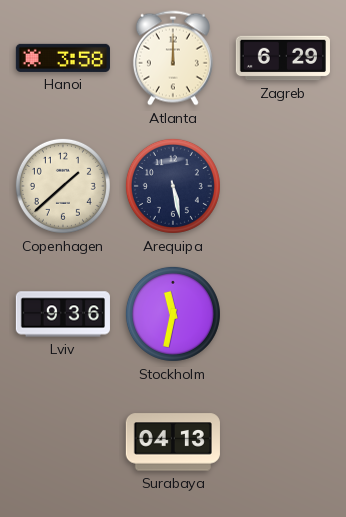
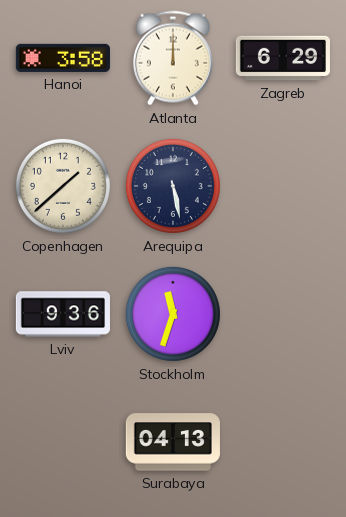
Stockholm: 11:32 -> 11:33 (173, 314)
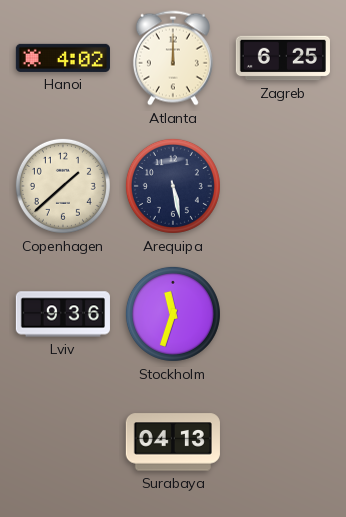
Hanoi: 3:58 -> 4:02 (63, 58)
Zagreb: 6:29 -> 6:25 (283, 58)
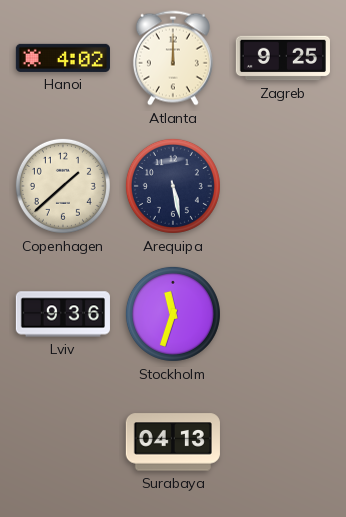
Zagreb: 6:25 -> 9:25 (283, 58)
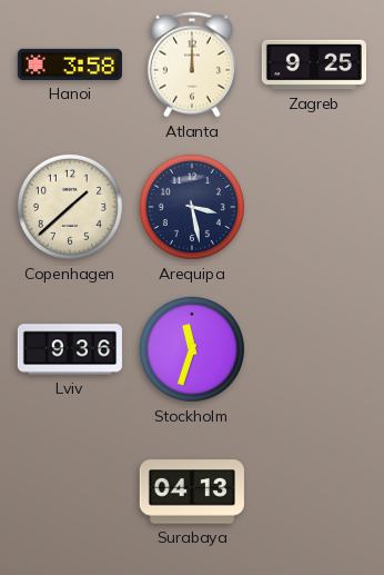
Hanoi: 4:02 -> 3:58 (70, 65)
Arequipa: 5:28 -> 3:28 (192, 207)
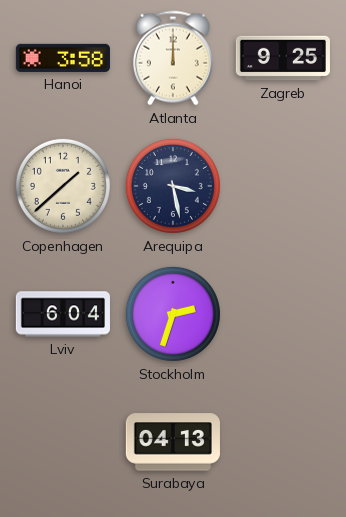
Lviv: 9:36 -> 6:04 (63, 314)
Stockholm: 11:33 -> 2:33 (173, 314)
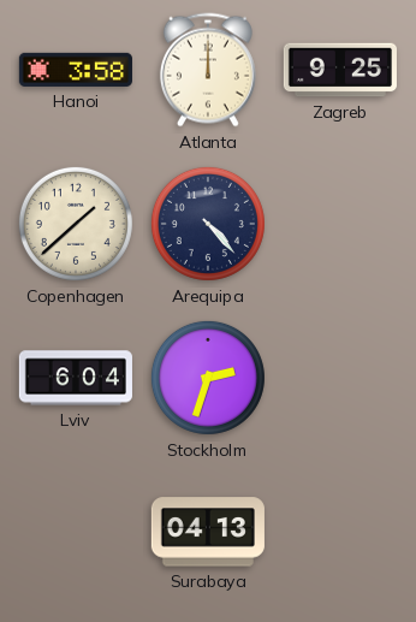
Arequipa: 3:28 -> 4:23 (208, 224)
